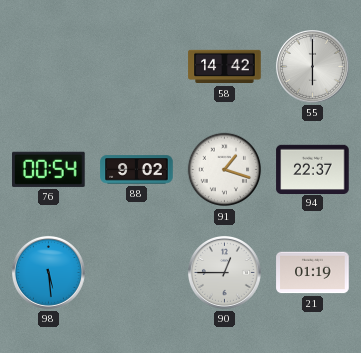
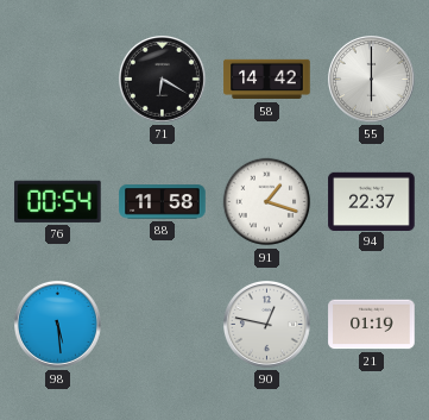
71: none -> 6:20 (163, 80)
88: 9:02 -> 11:58 (163, 202)
90: 12:45 -> 12:47 (267, 325)
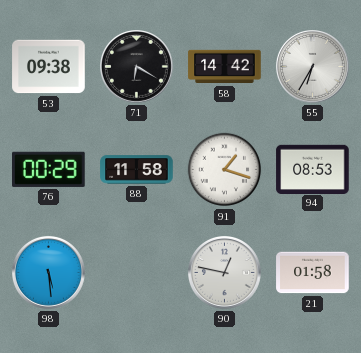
53: none -> 09:38 (49, 67)
55: 6:00 -> 6:35 (313, 67)
76: 00:54 -> 00:29 (49, 169)
94: 22:37 -> 08:53 (313, 169)
21: 01:19 -> 01:58 (313, 273)
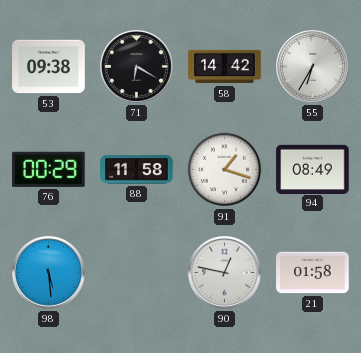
94: 08:53 -> 08:49 (313, 169)
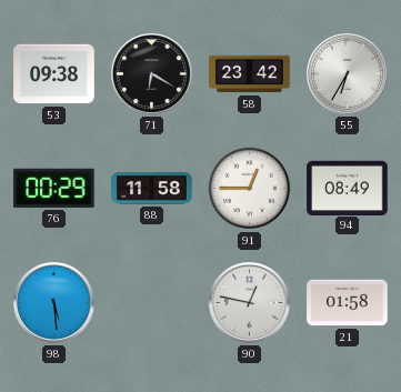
58: 14:42 -> 23:42 (250, 74)
91: 1:18 -> 12:45 (250, 189)
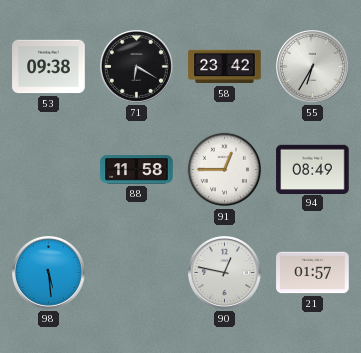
76: 00:29 -> none (54, 188)
21: 01:58 -> 01:57 (313, 273)
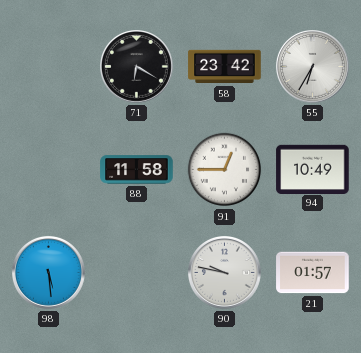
53: 09:38 -> none (49, 67)
94: 08:49 -> 10:49 (313, 169)
90: 12:47 -> 9:47 (225, 273)
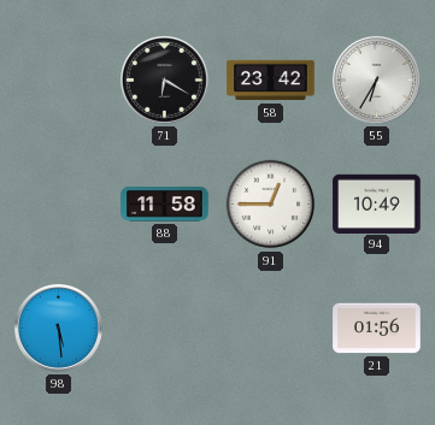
90: 9:47 -> none (225, 273)
21: 01:57 -> 01:56 (377, 329)
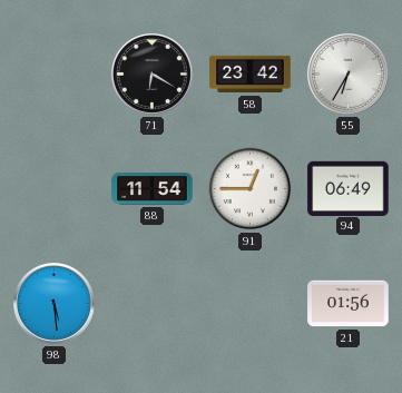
88: 11:58 -> 11:54 (153, 189)
94: 10:49 -> 06:49 (349, 188)
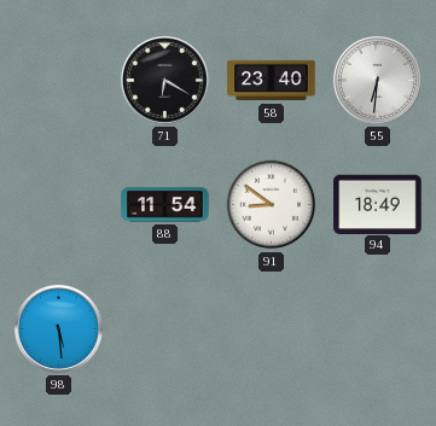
58: 23:42 -> 23:40 (272, 81)
55: 6:35 -> 6:31 (378, 81)
91: 12:45 -> 8:51 (272, 205)
94: 06:49 -> 18:49 (378, 204)
21: 01:56 -> none (349, 304)
